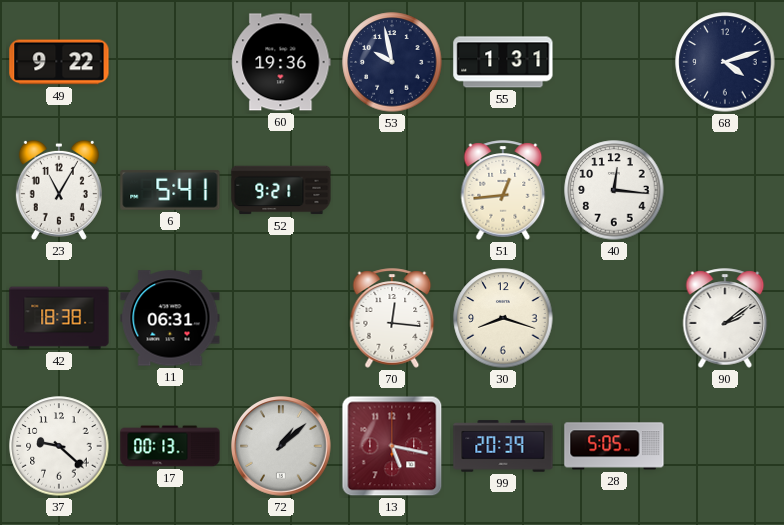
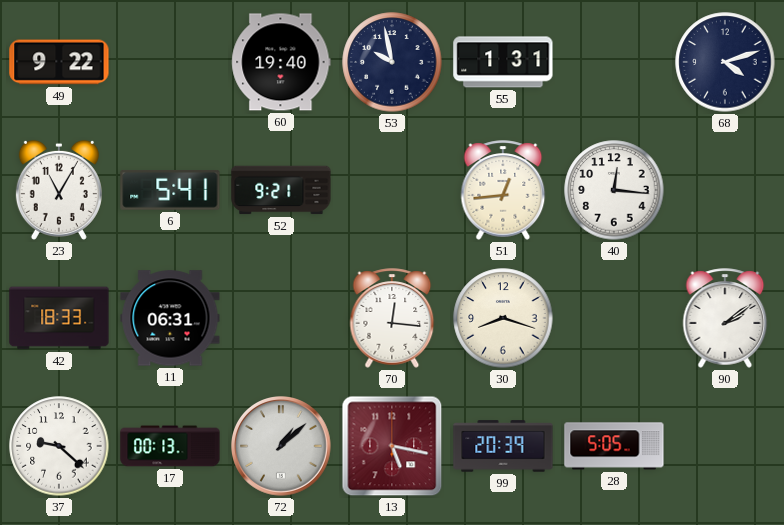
60: 19:36 -> 19:40 (281, 62)
42: 18:38 -> 18:33 (59, 318)
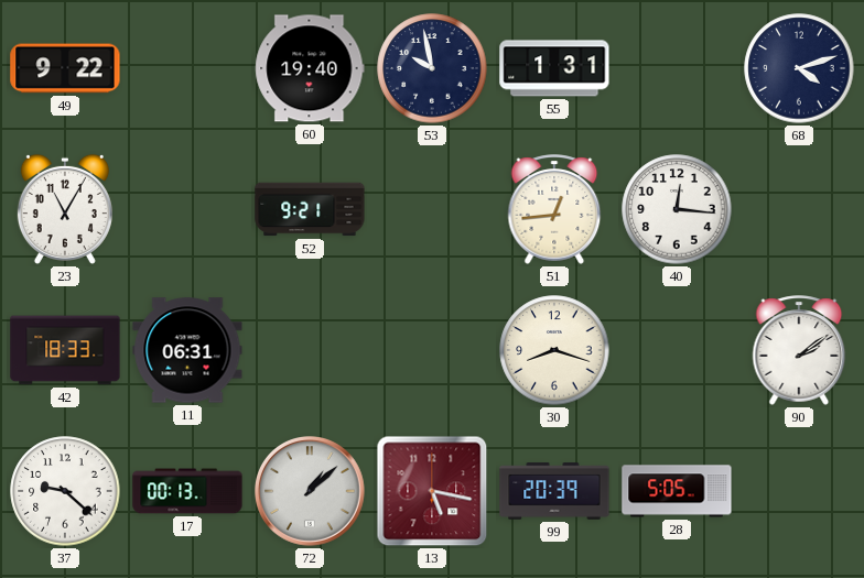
6: 5:41 -> none (170, 190)
70: 12:16 -> none (392, 318)
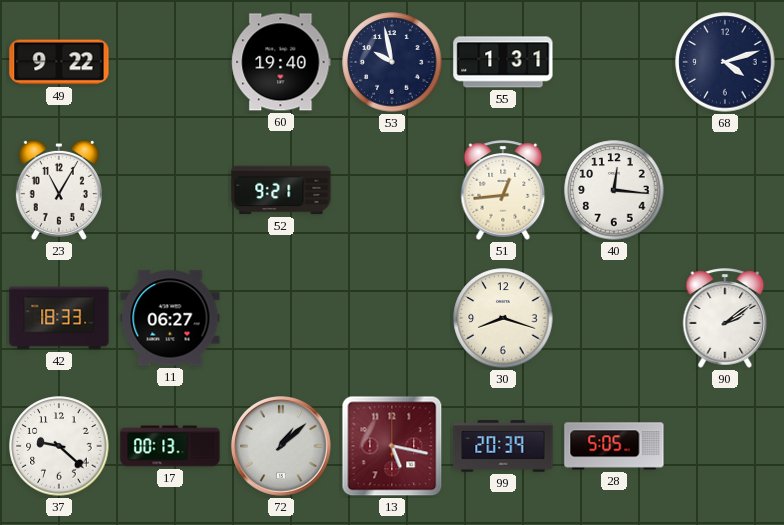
11: 06:31 -> 06:27 (170, 318)
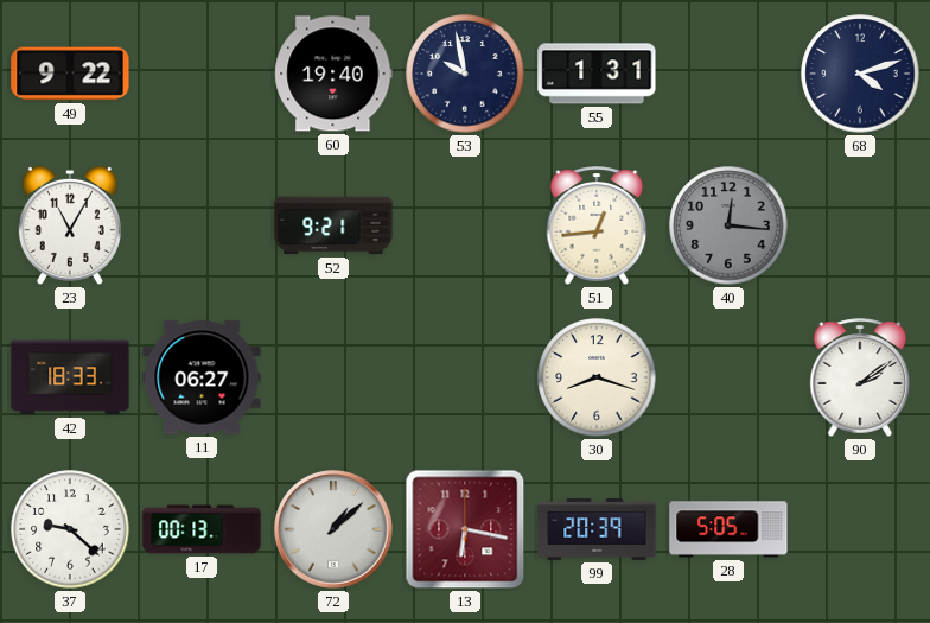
40 dial: white -> grey (728, 225)
13: 5:17 -> 6:17 (465, 529)
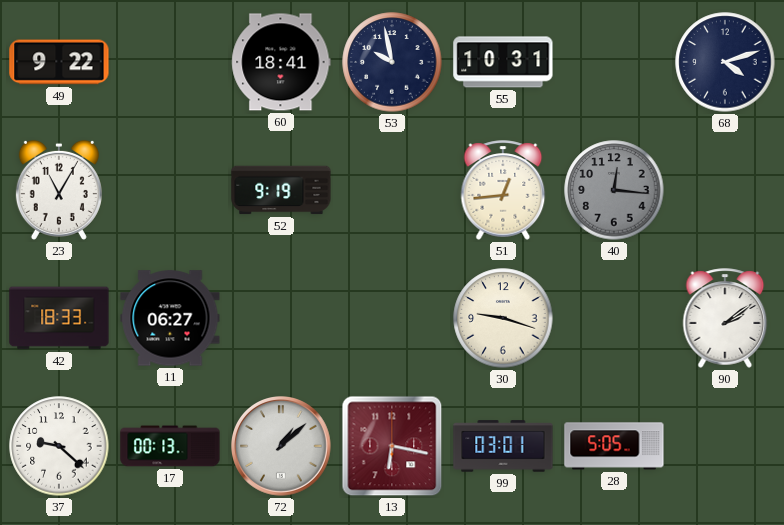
60: 19:40 -> 18:41 (281, 62)
55: 1:31 -> 10:31 (503, 62)
52: 9:21 -> 9:19 (281, 190)
30: 8:18 -> 9:18 (503, 318)
99: 20:39 -> 03:01 (503, 446)
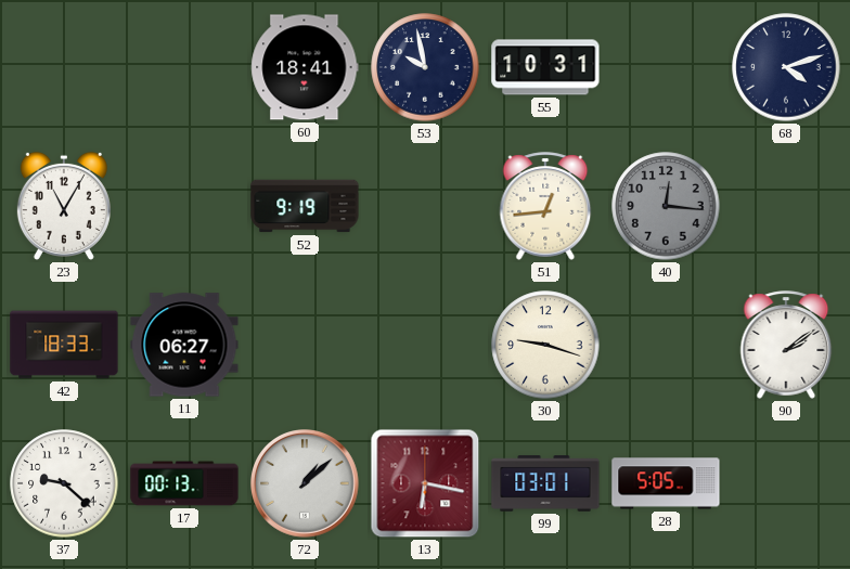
49: 9:22 -> none (59, 62)
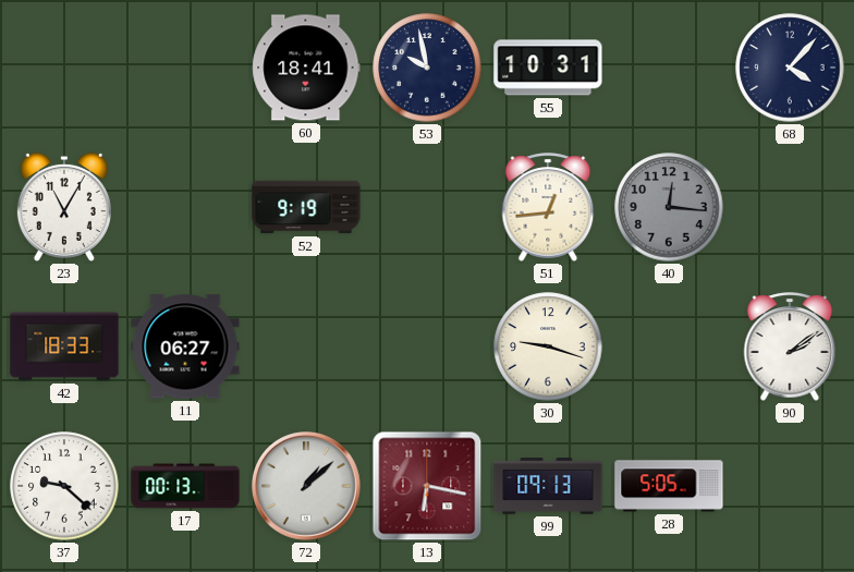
68: 4:12 -> 4:07 (790, 68)
99: 03:01 -> 09:13 (548, 486)
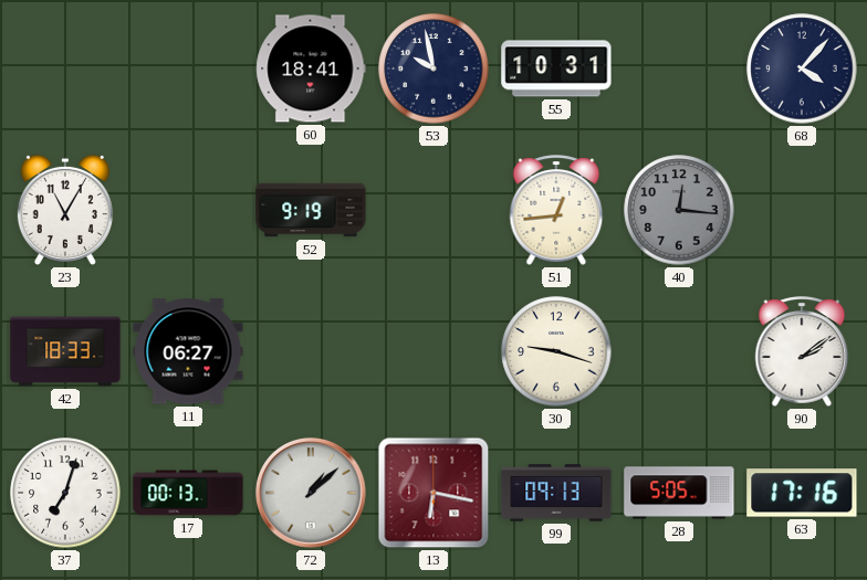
37: 9:22 -> 7:03 (65, 493)
63: none -> 17:16 (802, 493)
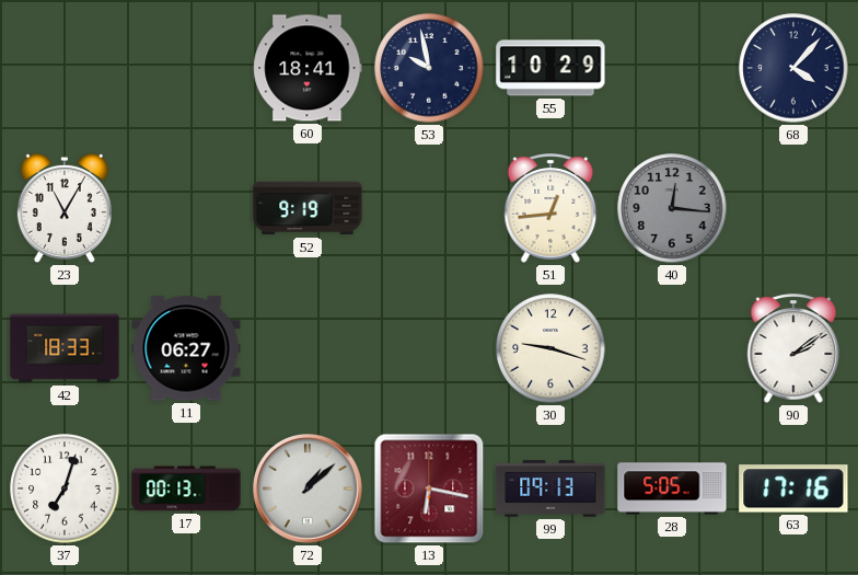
55: 10:31 -> 10:29 (550, 68)
